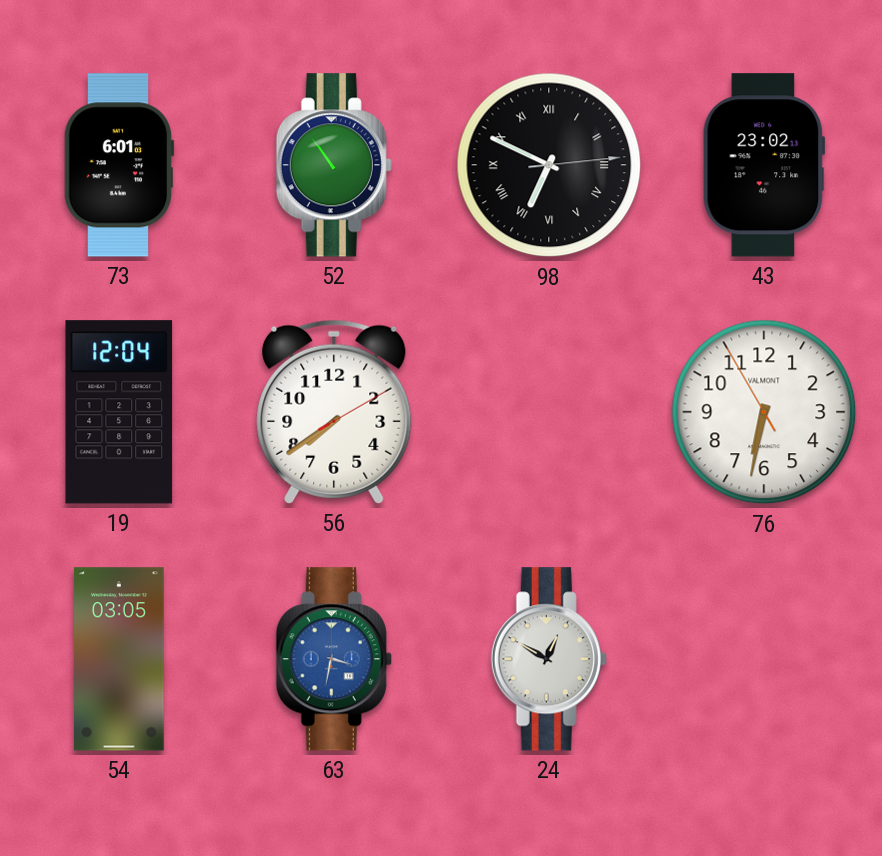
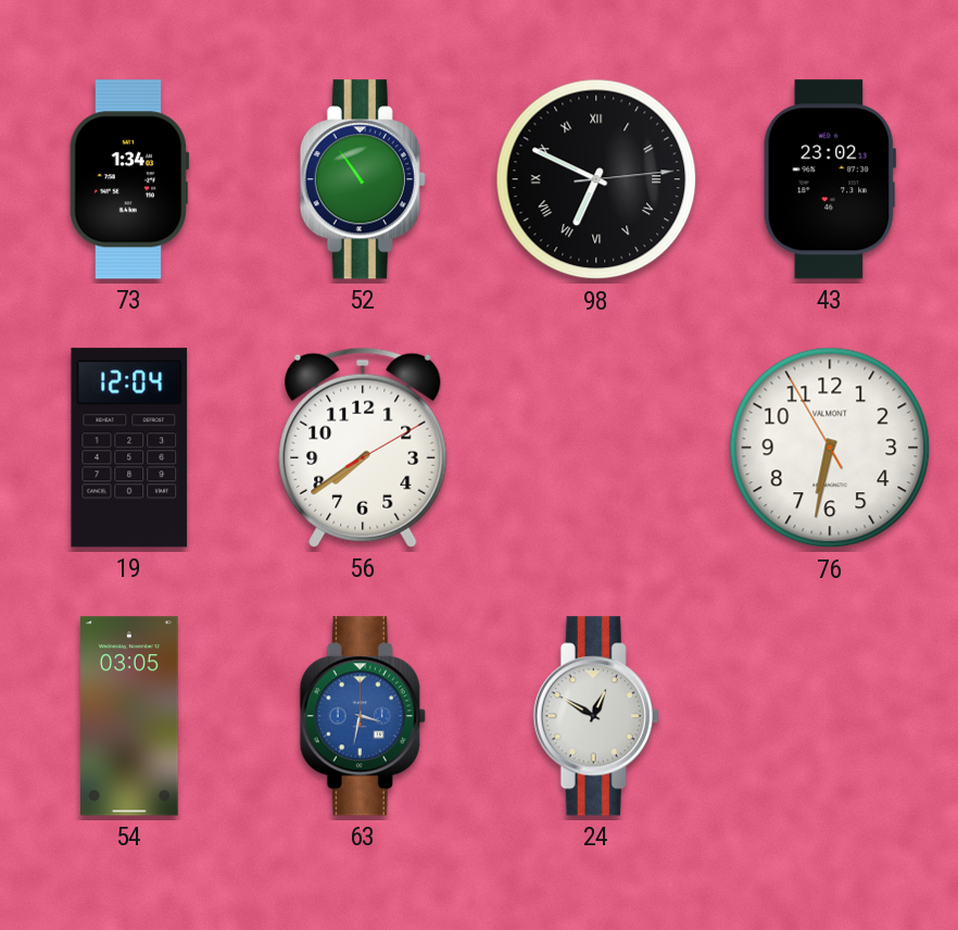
73: 6:01 -> 1:34 (129, 179)
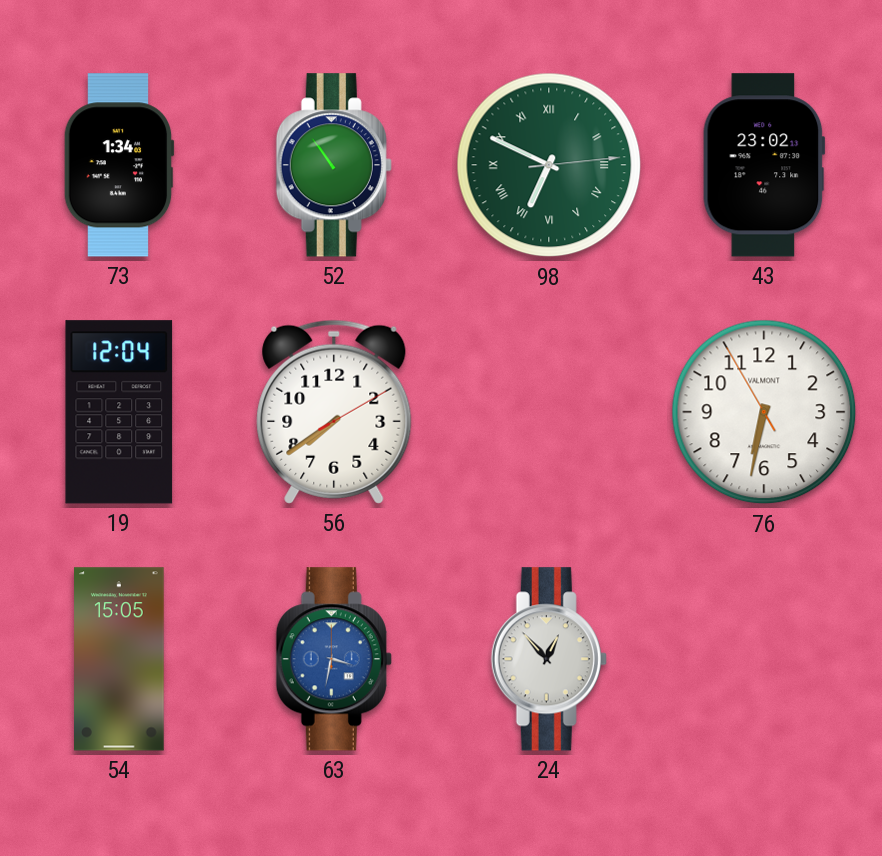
98 dial: black -> green (549, 165)
54: 03:05 -> 15:05 (120, 659)
24: 12:50 -> 12:53 (549, 659)
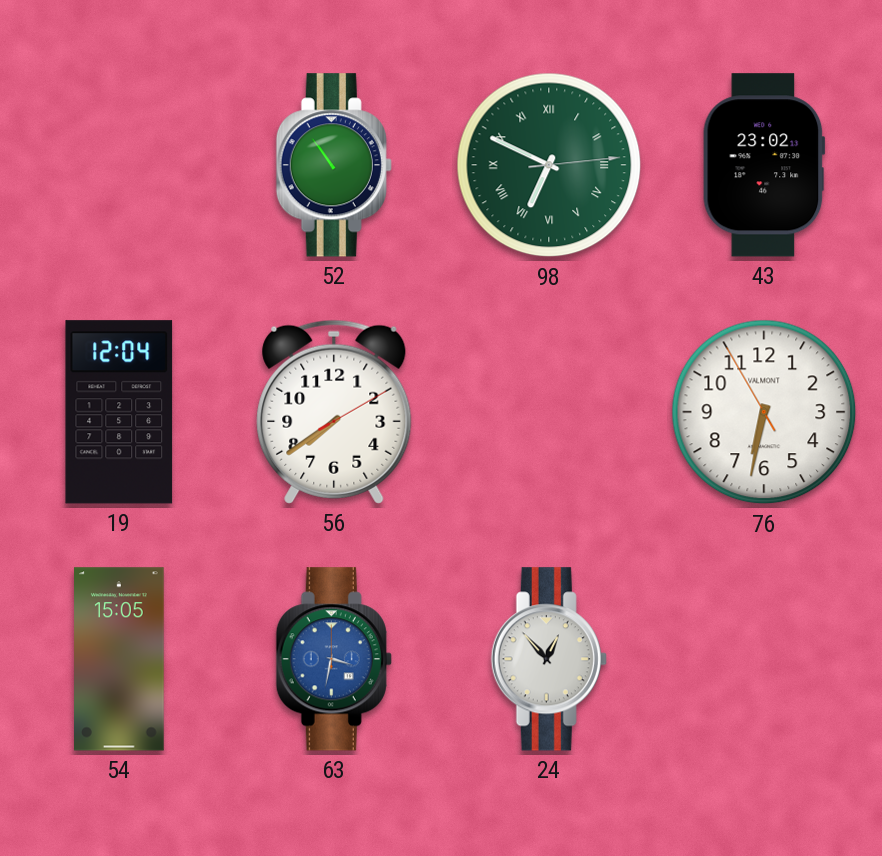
73: 1:34 -> none (119, 165)
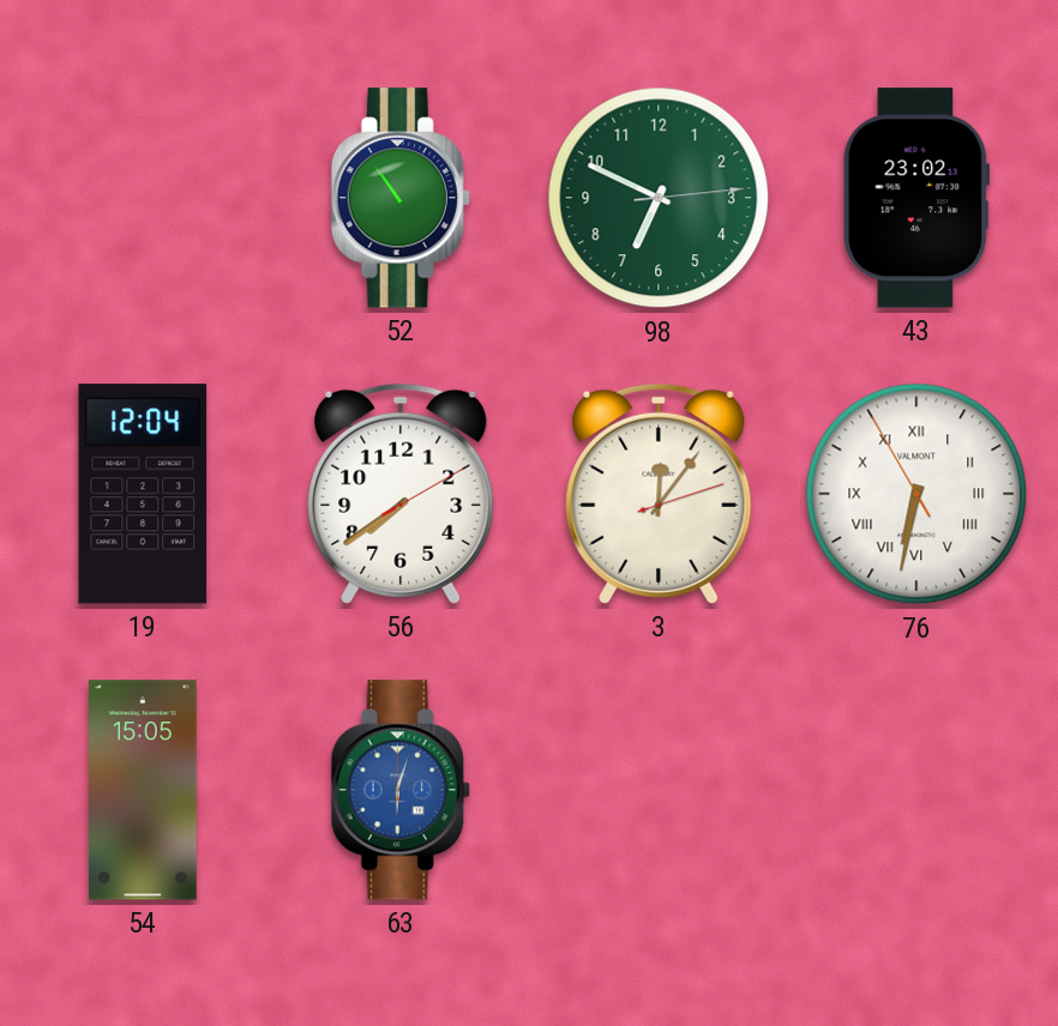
98 numerals: Roman -> Arabic (659, 198)
3: none -> 12:06 (659, 494)
76 numerals: Arabic -> Roman (916, 494)
63: 3:32 -> 6:03 (401, 790)
24: 12:53 -> none (549, 659)
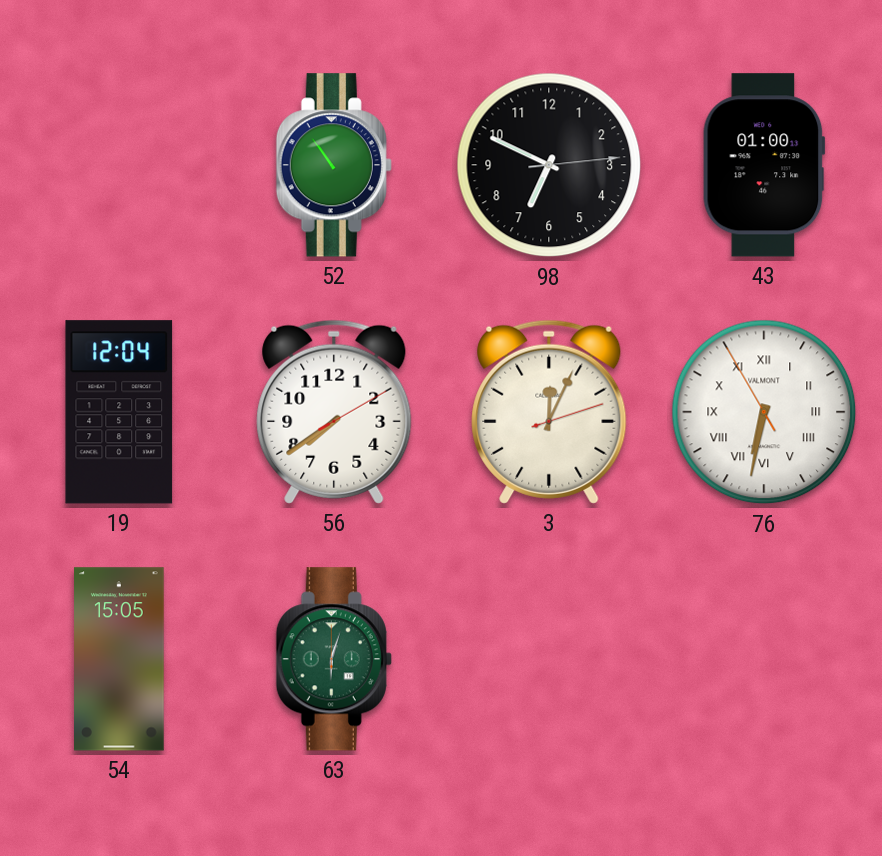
98 dial: green -> black (549, 165)
43: 23:02 -> 01:00 (764, 165)
3: 12:06 -> 12:04 (549, 412)
63 dial: blue -> green (334, 659)
